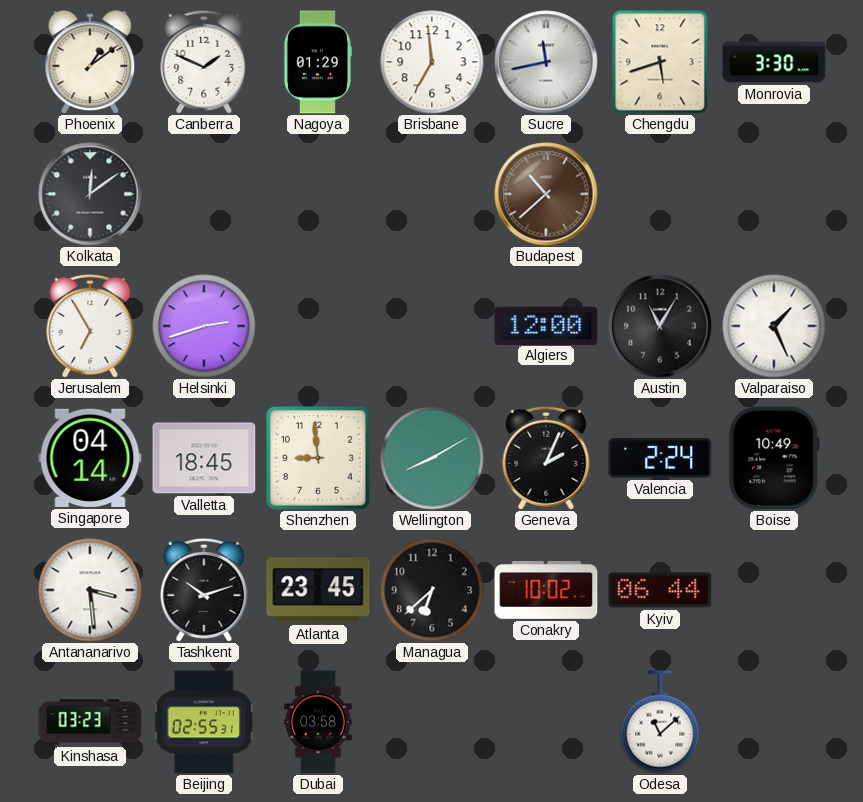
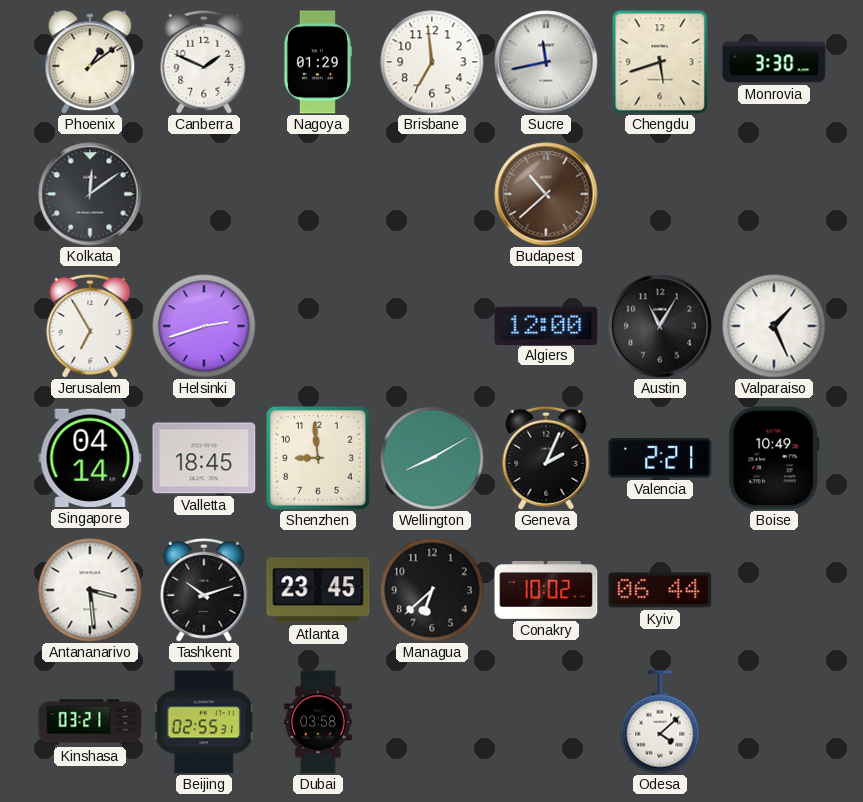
Valencia: 2:24 -> 2:21 (660, 458)
Kinshasa: 03:23 -> 03:21 (90, 722)
Odesa: 11:08 -> 4:08 (660, 722)
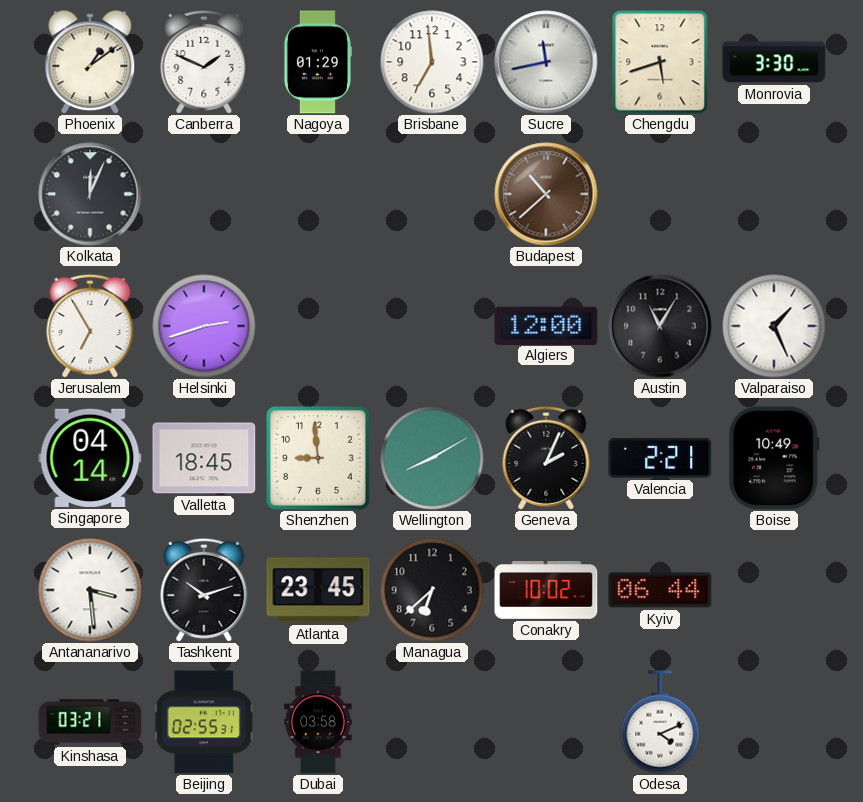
Kolkata: 12:09 -> 12:04 (90, 194)
Odesa: 4:08 -> 4:11 (660, 722)
